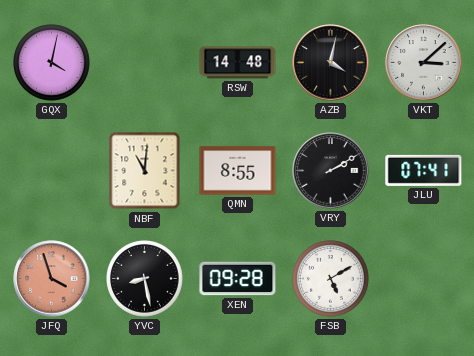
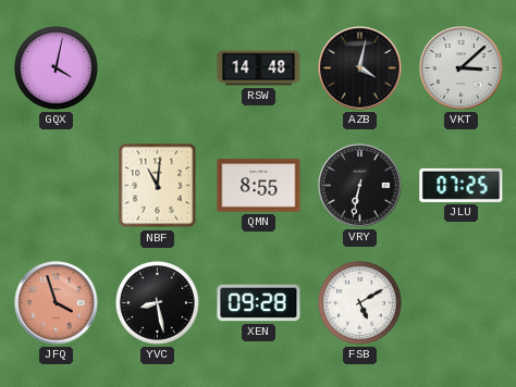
VRY: 2:10 -> 6:32 (360, 186)
JLU: 07:41 -> 07:25 (462, 185)
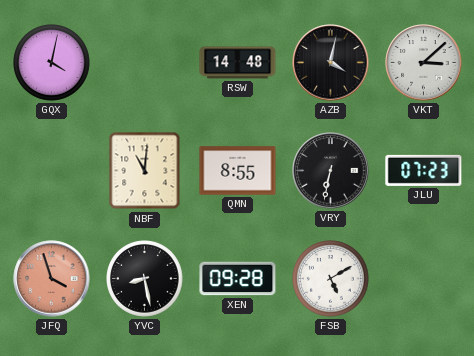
JLU: 07:25 -> 07:23 (424, 170)
